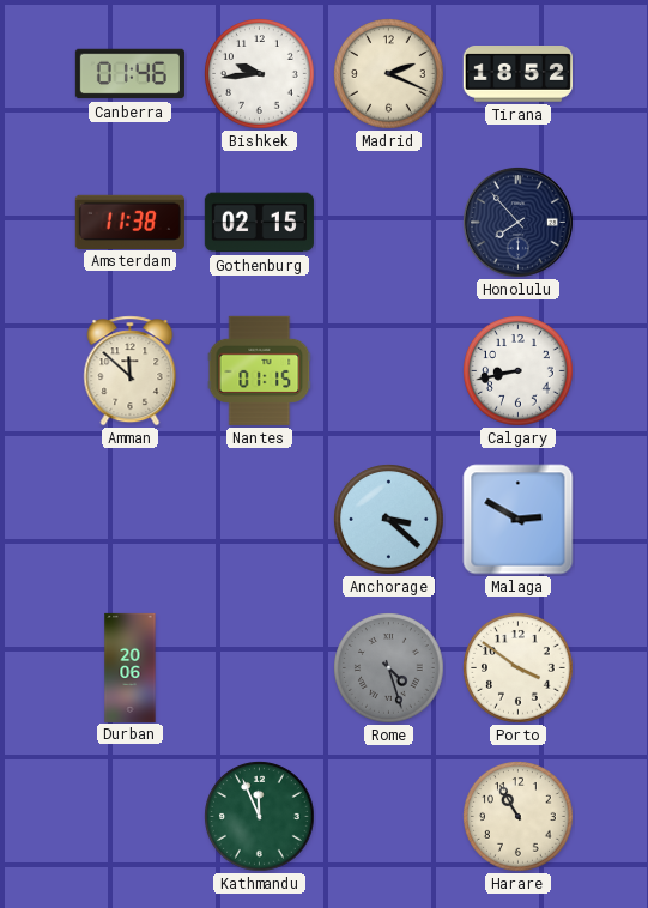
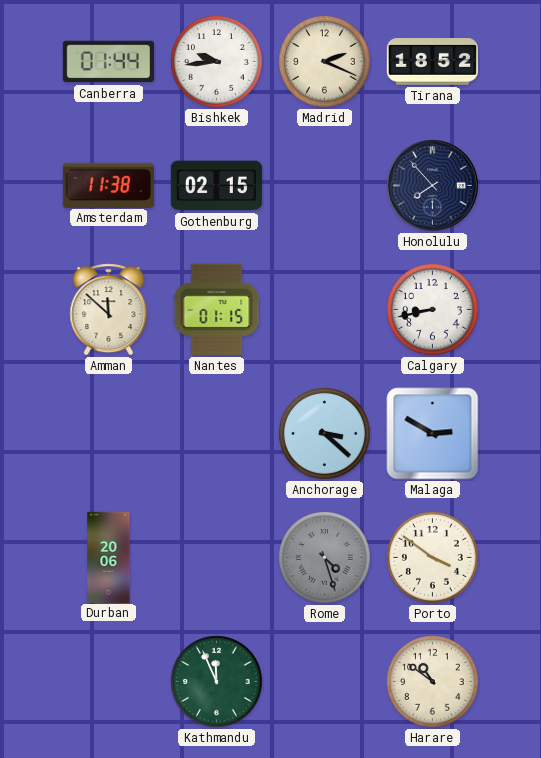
Canberra: 01:46 -> 01:44 (108, 62)
Harare: 10:55 -> 10:51 (433, 682)
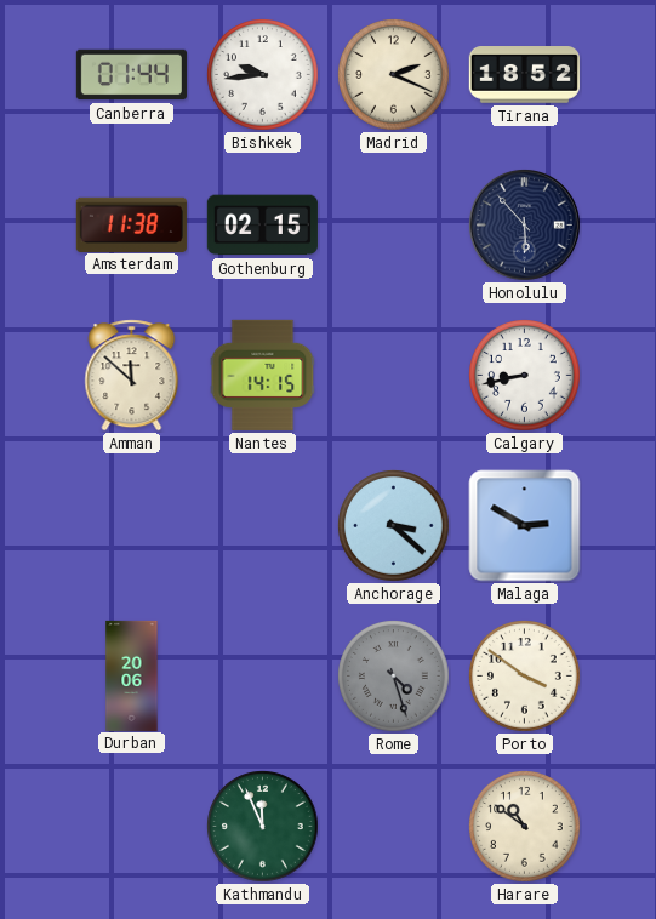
Honolulu: 7:53 -> 5:53 (524, 224)
Nantes: 01:15 -> 14:15 (263, 375)
